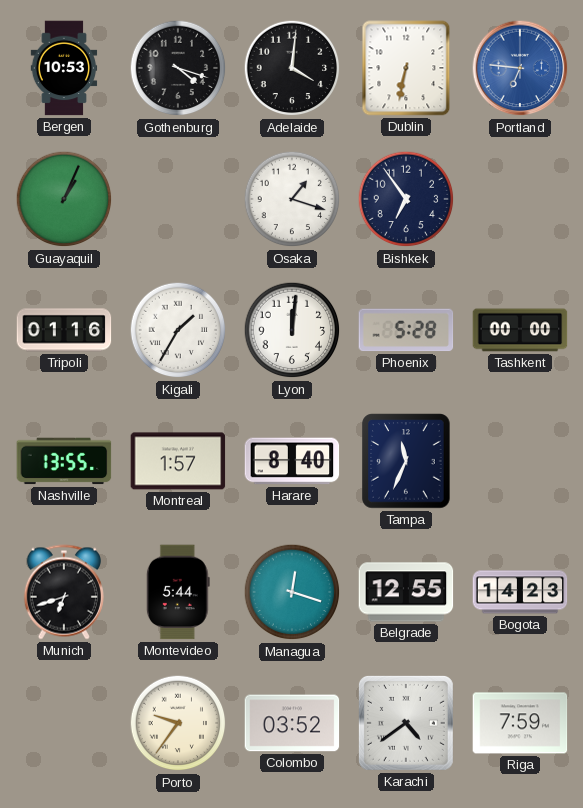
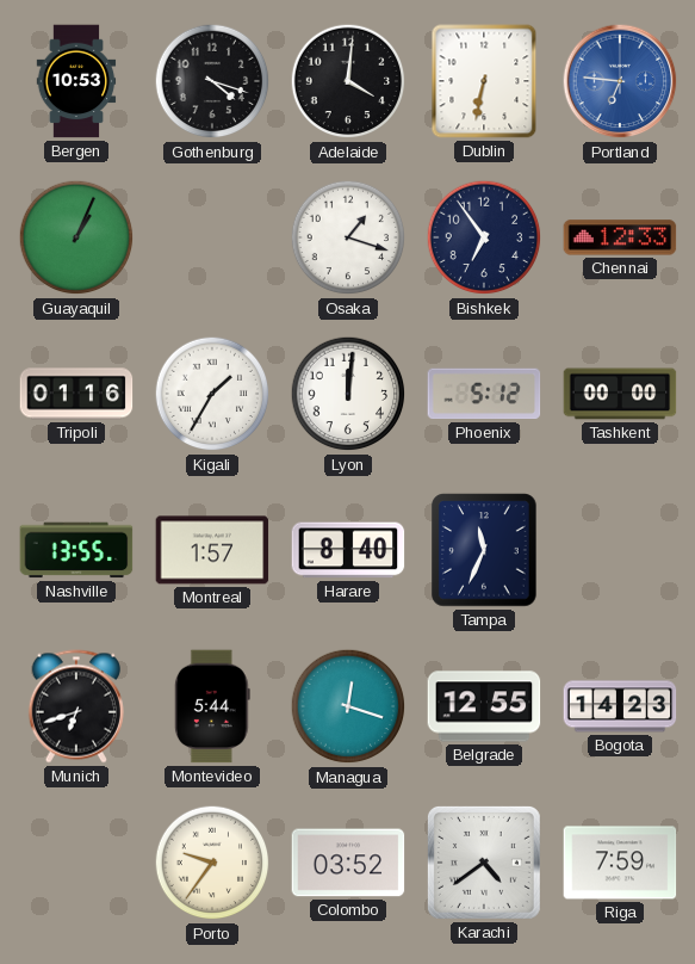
Chennai: none -> 12:33 (620, 237)
Phoenix: 5:28 -> 5:12 (484, 394)
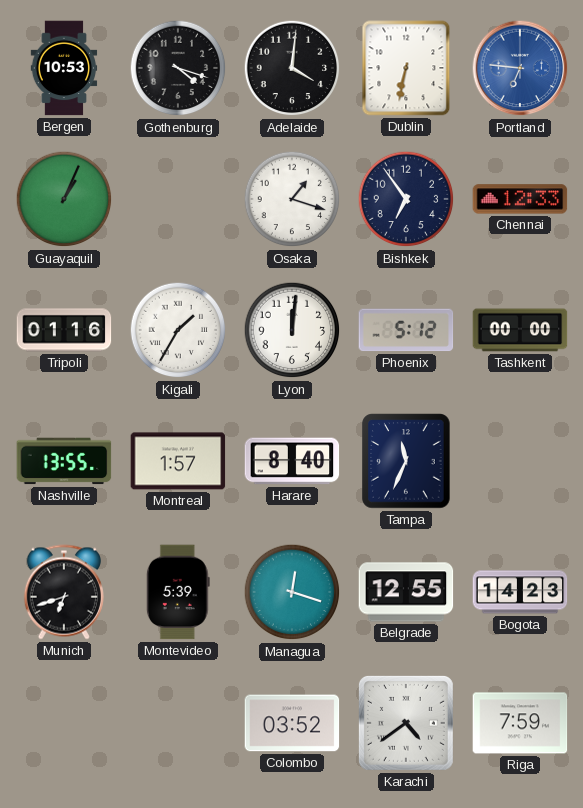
Montevideo: 5:44 -> 5:39 (178, 592)
Porto: 9:36 -> none (212, 863)
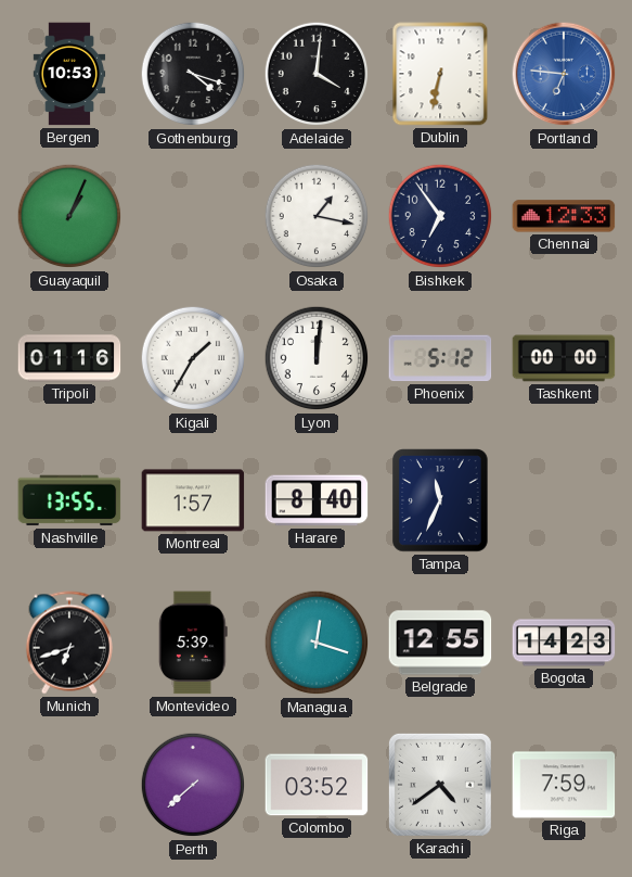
Osaka: 1:18 -> 1:17 (317, 216)
Perth: none -> 7:38 (193, 785)
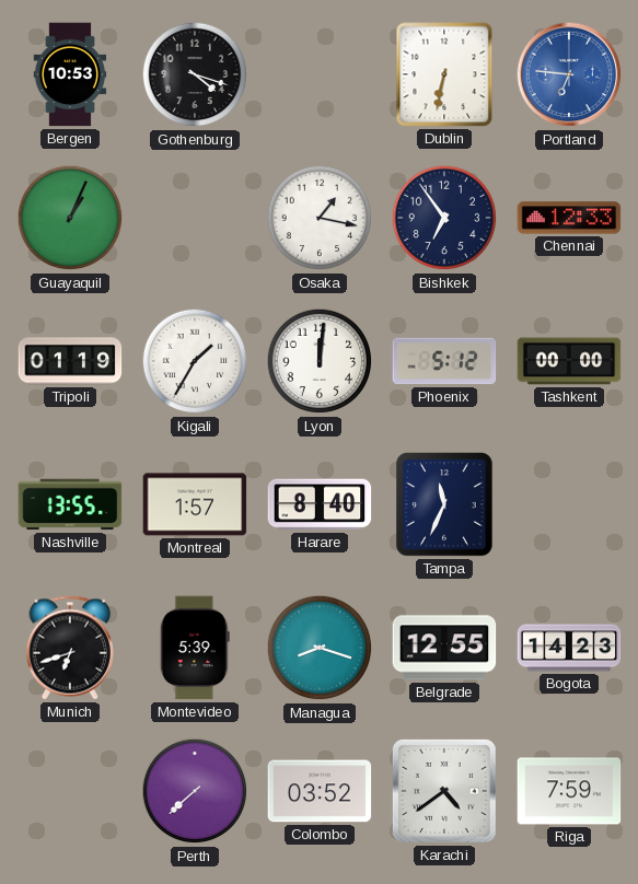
Adelaide: 4:01 -> none (317, 74)
Tripoli: 01:16 -> 01:19 (70, 361)
Managua: 12:18 -> 8:18 (320, 648)
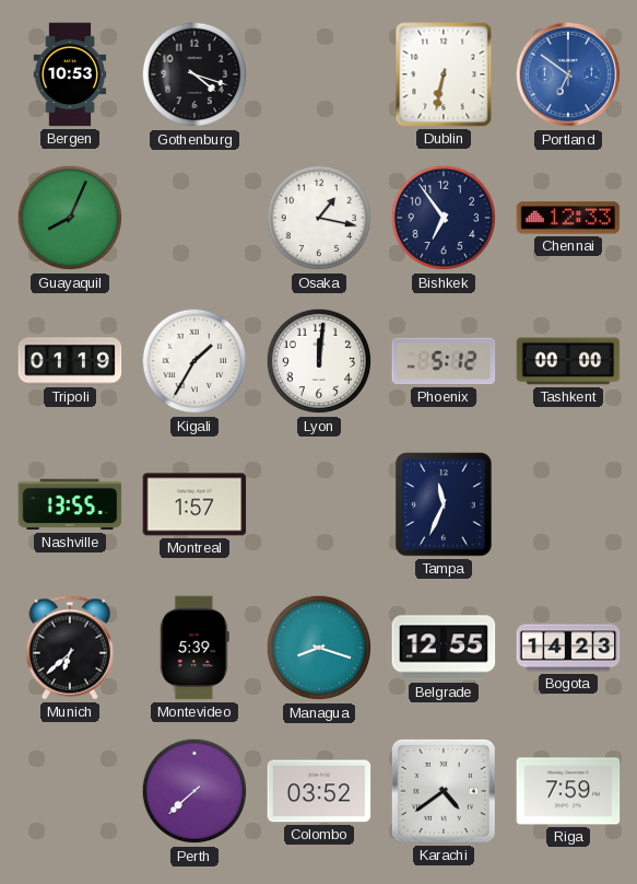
Portland: 6:46 -> 6:51 (568, 74)
Guayaquil: 1:04 -> 8:04 (70, 218)
Harare: 8:40 -> none (320, 504)
Munich: 6:42 -> 6:38 (70, 648)
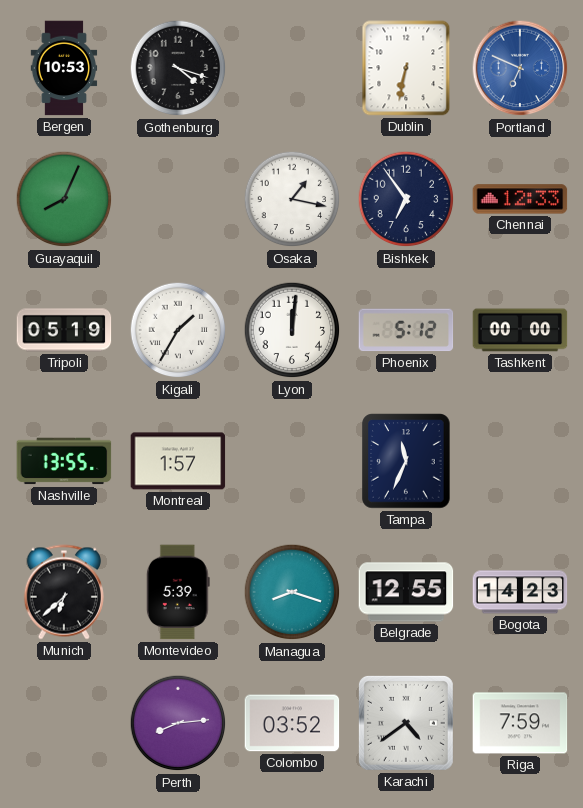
Portland: 6:51 -> 6:49 (520, 68)
Tripoli: 01:19 -> 05:19 (64, 330)
Perth: 7:38 -> 8:14 (178, 723)
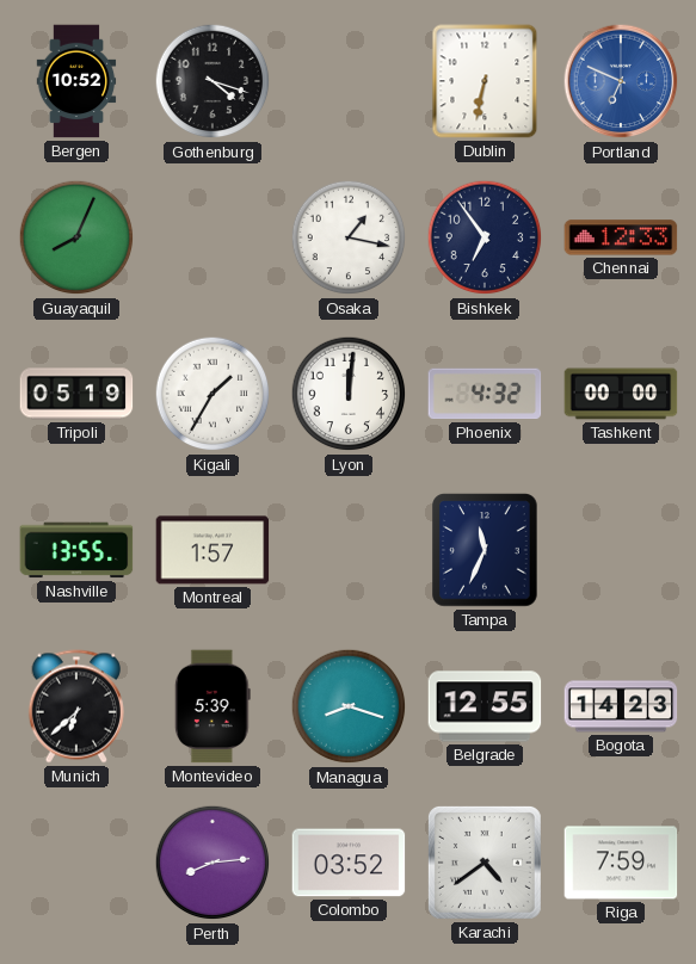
Bergen: 10:53 -> 10:52 (76, 81)
Phoenix: 5:12 -> 4:32 (485, 394)
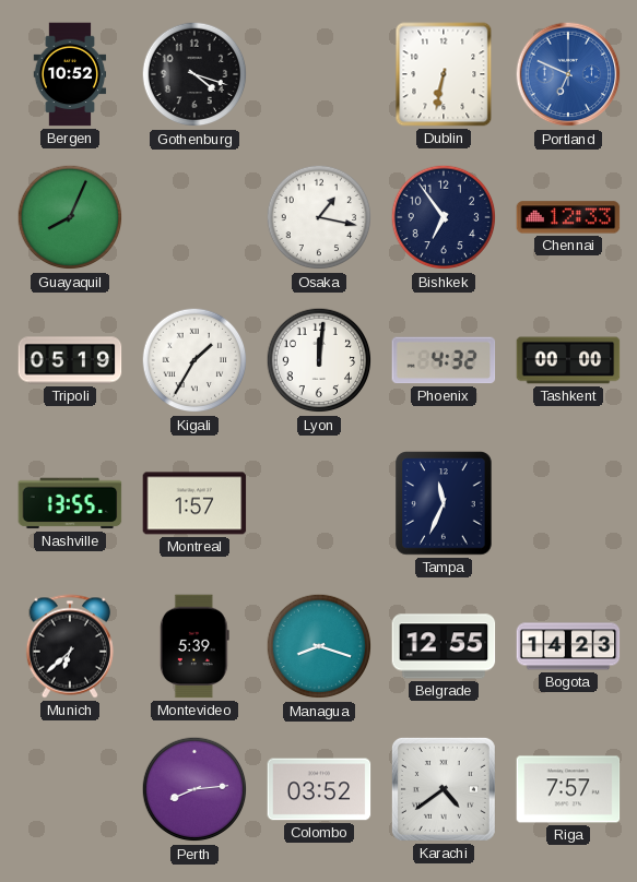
Riga: 7:59 -> 7:57 (568, 789)
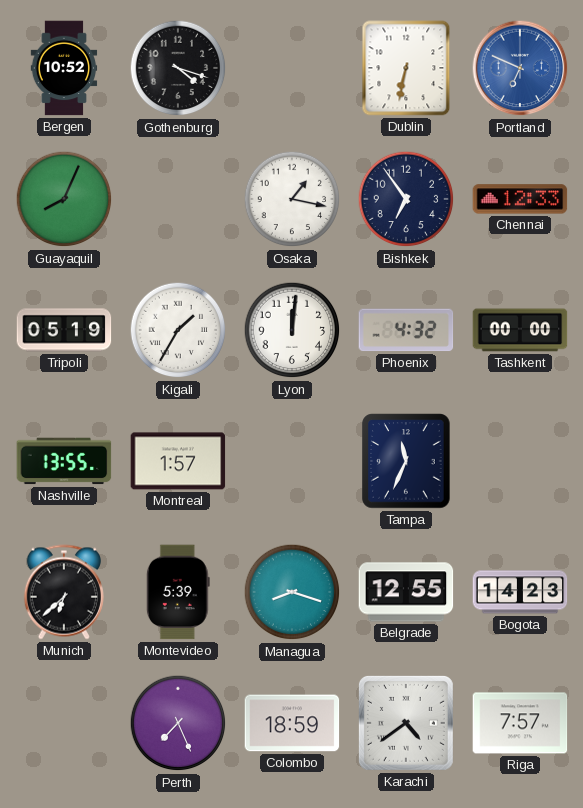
Perth: 8:14 -> 7:26 (178, 723)
Colombo: 03:52 -> 18:59 (292, 723)
